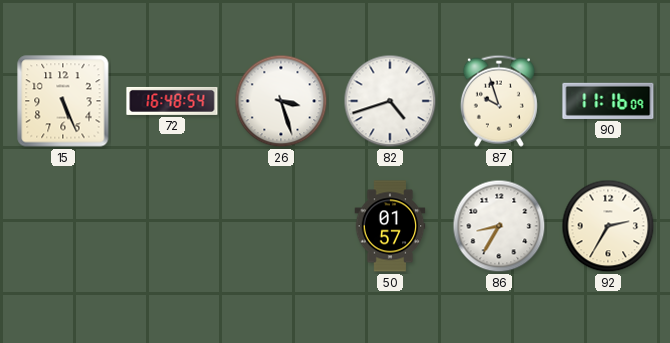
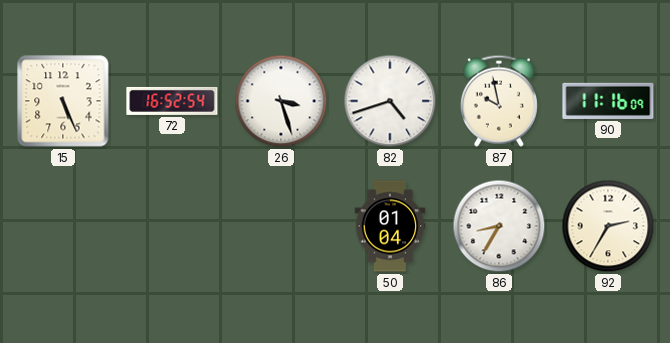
72: 16:48 -> 16:52 (172, 101)
87: 9:57 -> 9:58 (499, 101)
50: 01:57 -> 01:04 (390, 226)
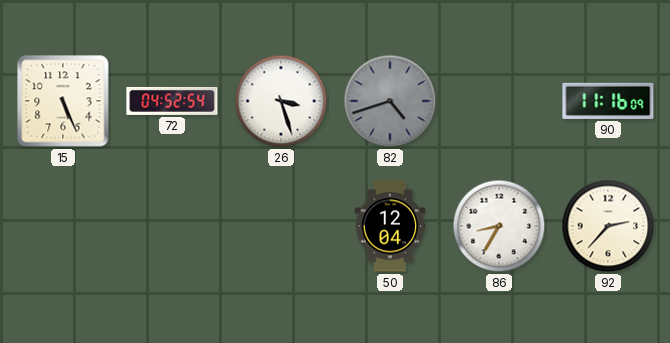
72: 16:52 -> 04:52 (172, 101)
82 dial: white -> grey (390, 101)
87: 9:58 -> none (499, 101)
50: 01:04 -> 12:04 (390, 226)
92: 2:35 -> 2:37 (608, 226)
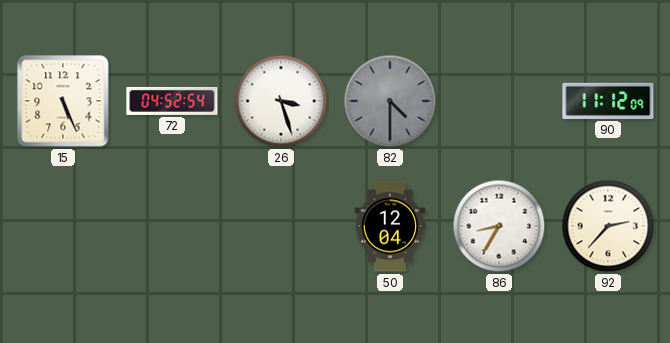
82: 4:42 -> 4:30 (390, 101)
90: 11:16 -> 11:12 (608, 101)
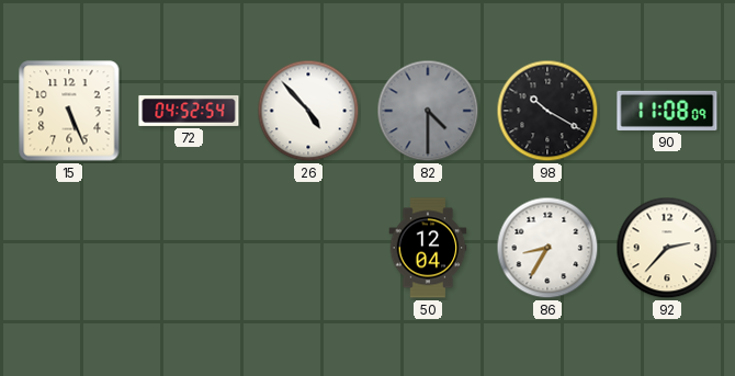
26: 3:27 -> 4:53 (308, 111)
98: none -> 10:20 (547, 111)
90: 11:12 -> 11:08 (667, 111)
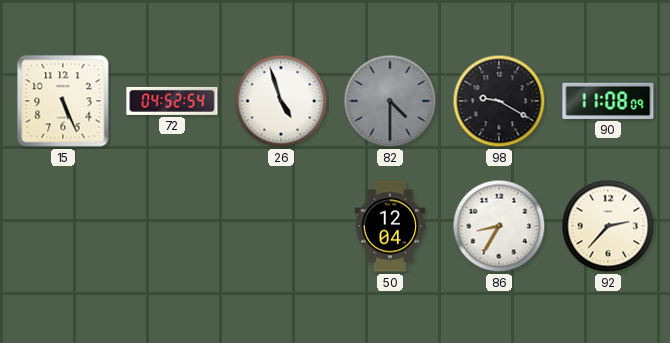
26: 4:53 -> 4:57 (281, 101)
98: 10:20 -> 9:20 (499, 101)
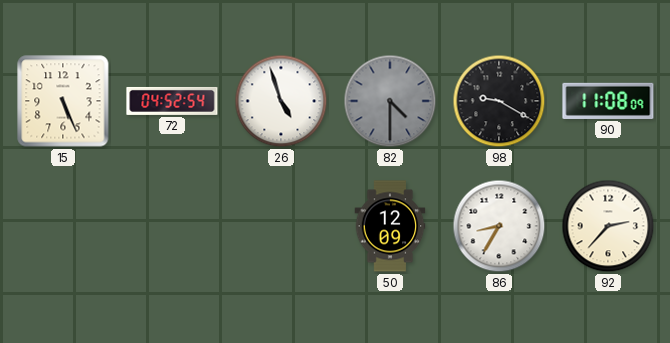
50: 12:04 -> 12:09 (390, 226)
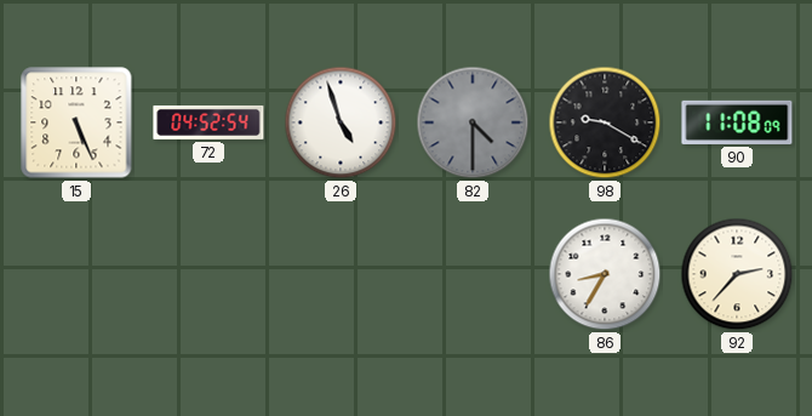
50: 12:09 -> none (390, 226)
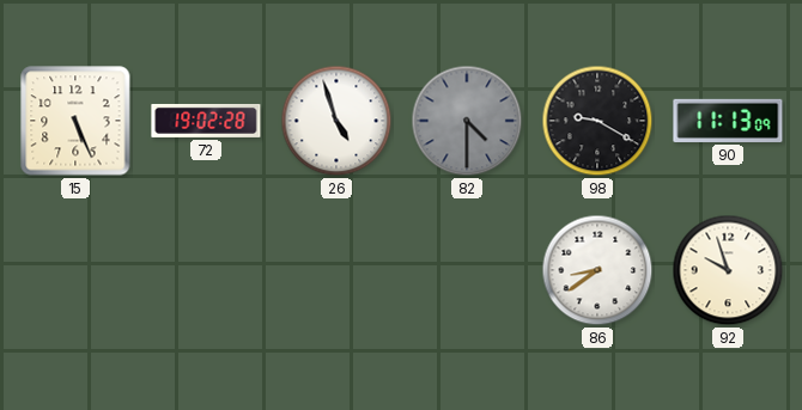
72: 04:52 -> 19:02 (206, 121)
90: 11:08 -> 11:13 (728, 121)
86: 8:35 -> 8:39 (597, 270)
92: 2:37 -> 9:57 (728, 270)
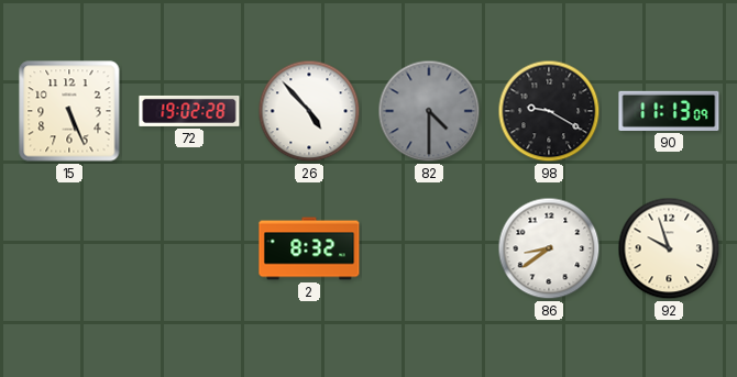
26: 4:57 -> 4:53 (309, 111)
2: none -> 8:32 (309, 248)
